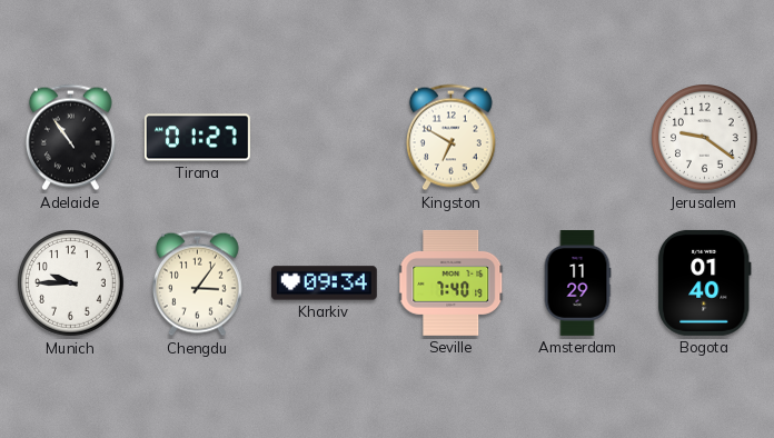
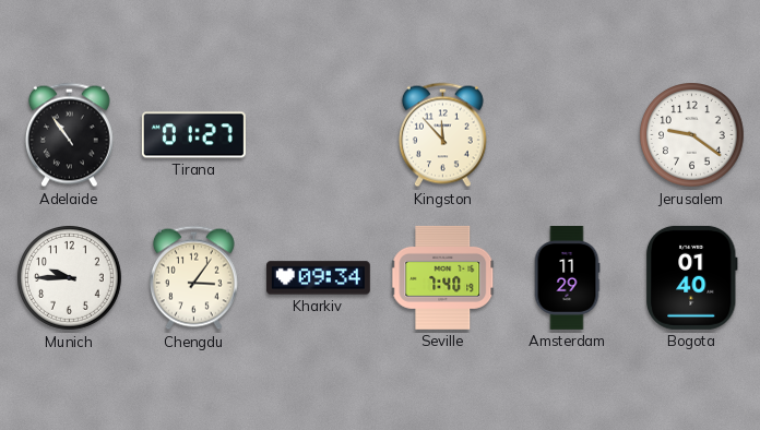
Kingston: 6:50 -> 11:53 (442, 135)
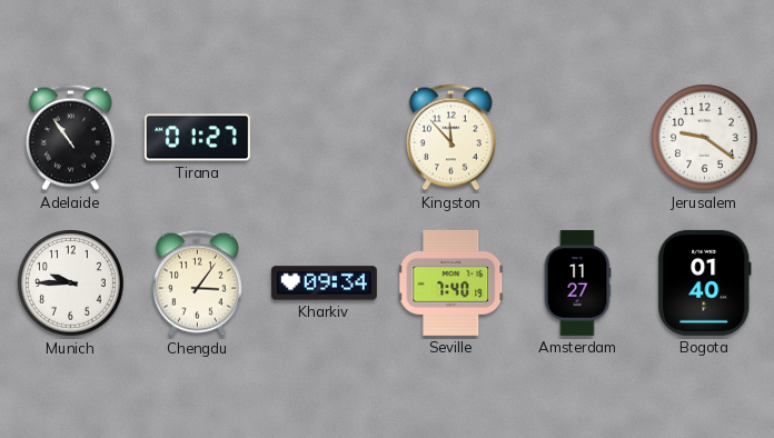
Amsterdam: 11:29 -> 11:27 (577, 282)
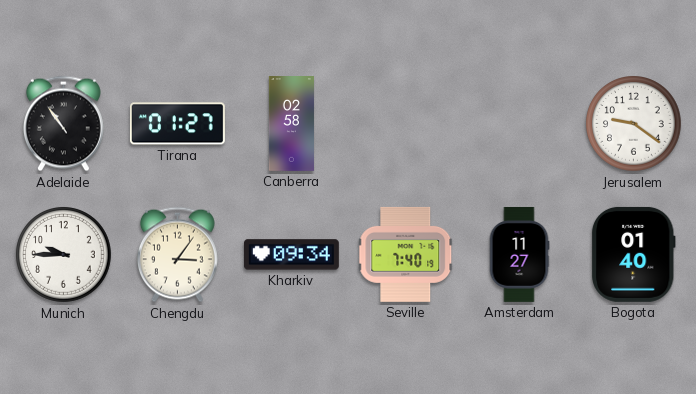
Canberra: none -> 02:58 (291, 124)
Kingston: 11:53 -> none (450, 138)
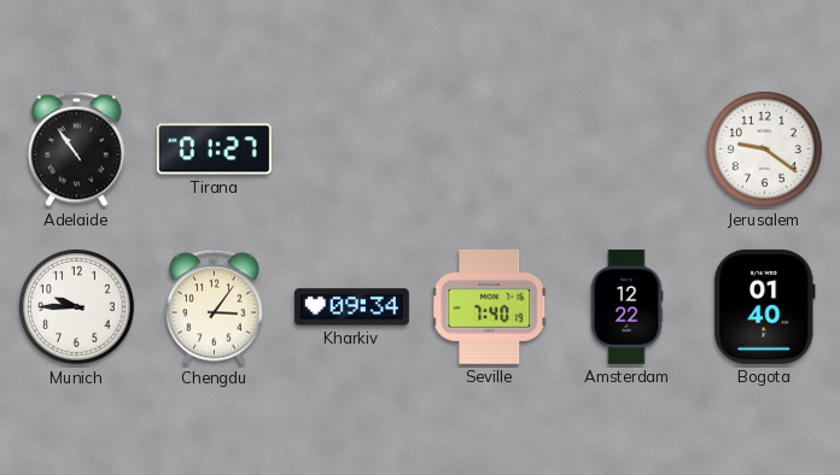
Canberra: 02:58 -> none (291, 124)
Amsterdam: 11:27 -> 12:22 (626, 306)
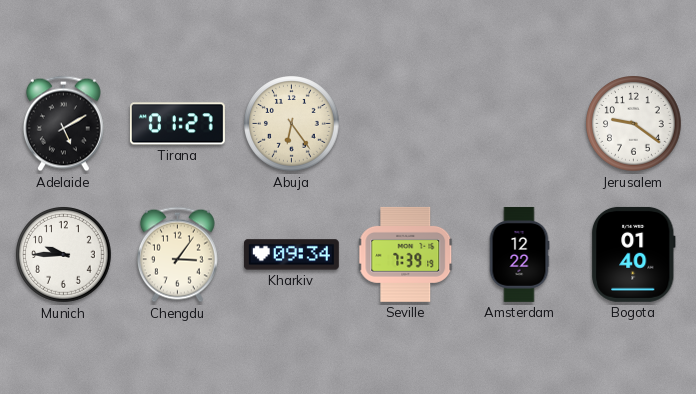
Adelaide: 10:54 -> 5:10 (63, 124)
Abuja: none -> 6:24 (292, 124)
Seville: 7:40 -> 7:39 (406, 254)
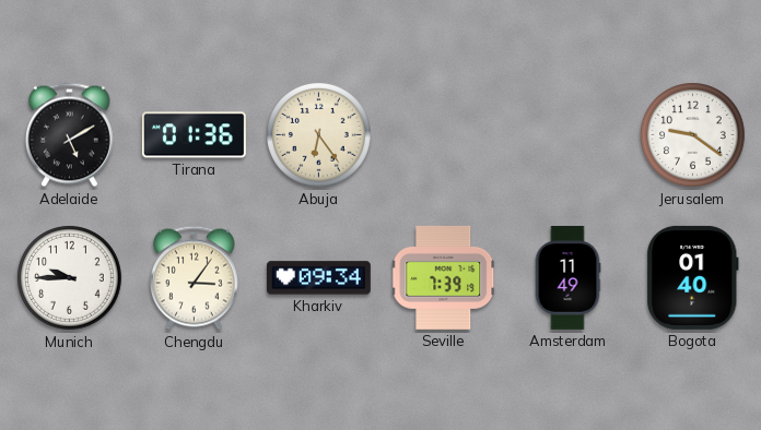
Tirana: 01:27 -> 01:36 (194, 135)
Amsterdam: 12:22 -> 11:49 (567, 277)
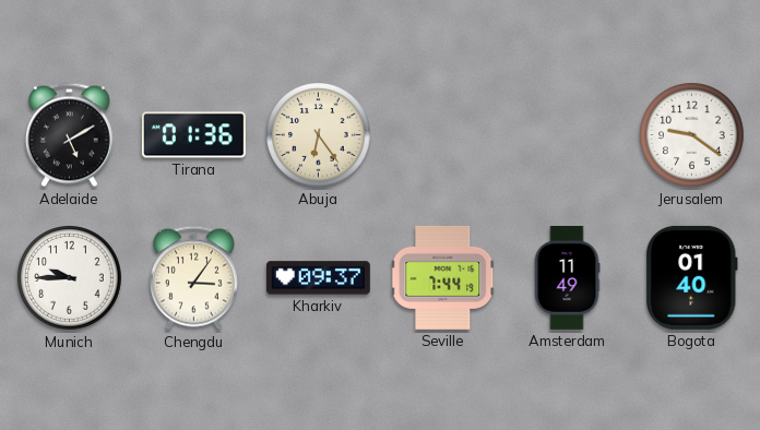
Kharkiv: 09:34 -> 09:37 (318, 278)
Seville: 7:39 -> 7:44 (443, 277)
